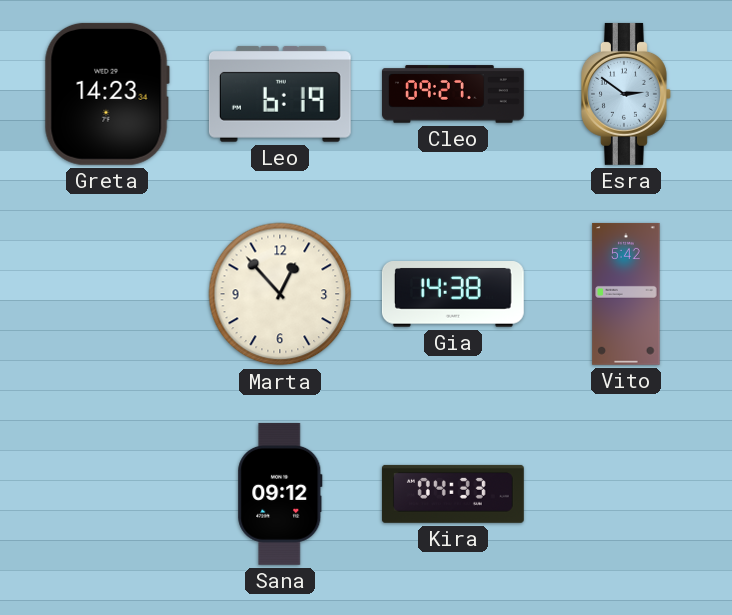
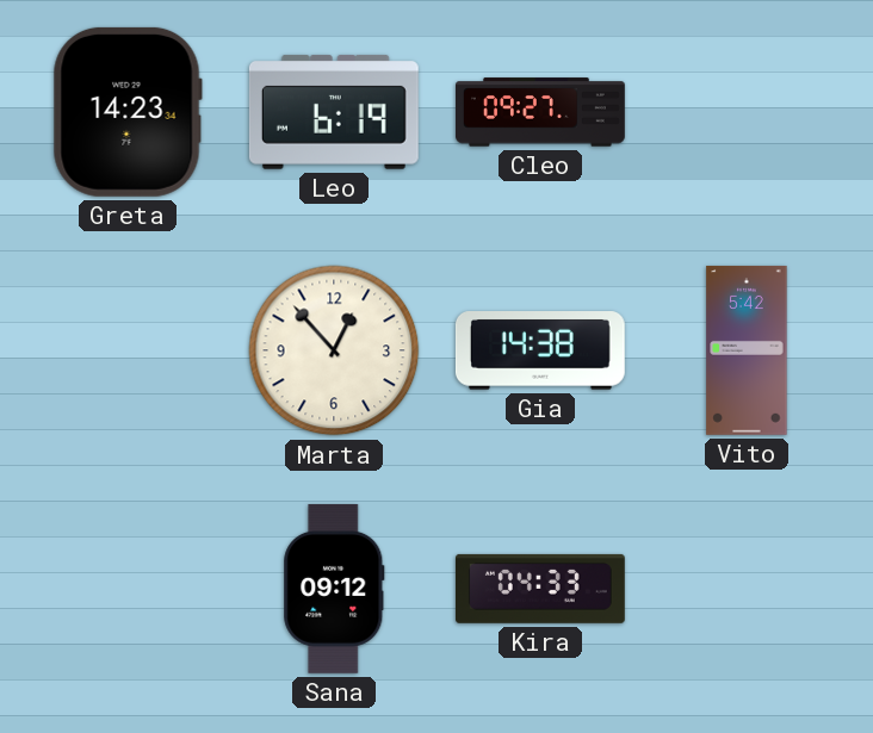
Esra: 2:51 -> none (626, 94)
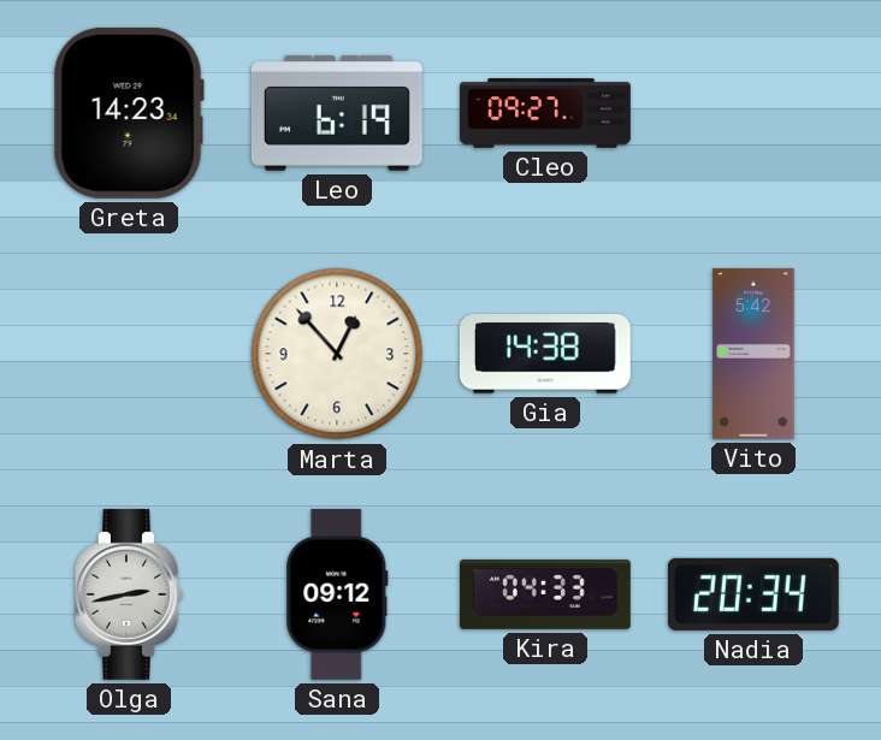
Olga: none -> 2:43 (129, 594)
Nadia: none -> 20:34 (753, 594)
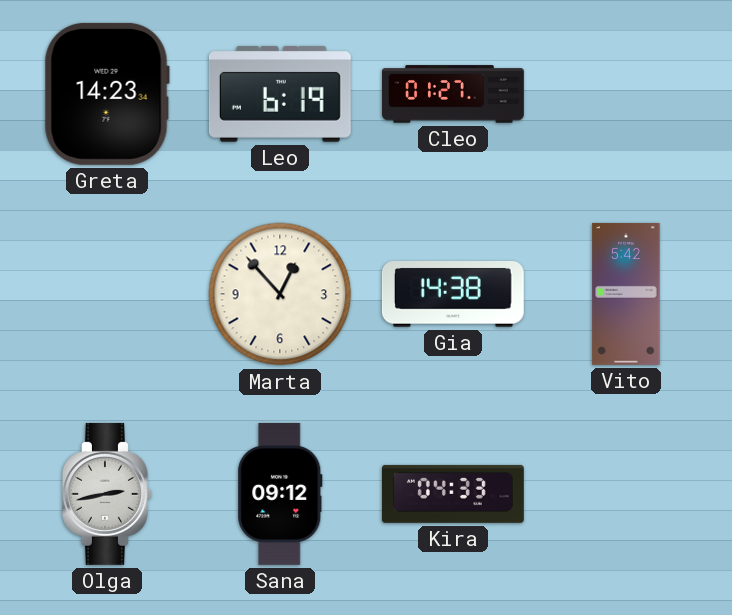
Cleo: 09:27 -> 01:27 (454, 94)
Nadia: 20:34 -> none (753, 594)
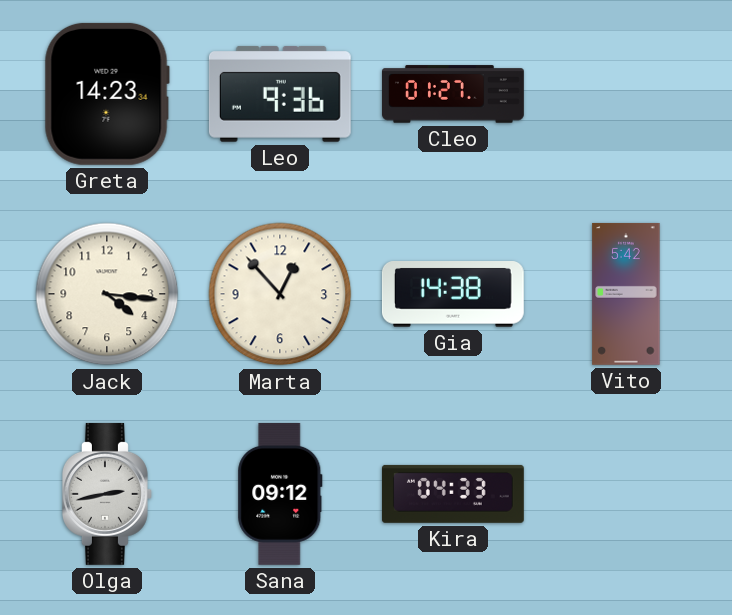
Leo: 6:19 -> 9:36 (280, 94)
Jack: none -> 4:16 (107, 294)
